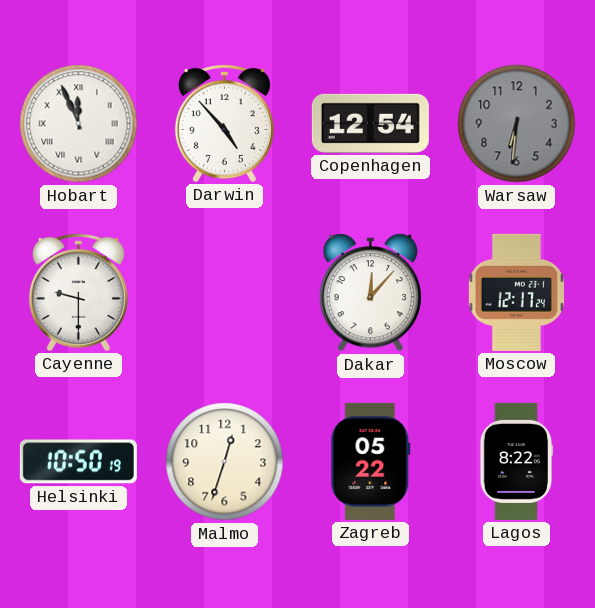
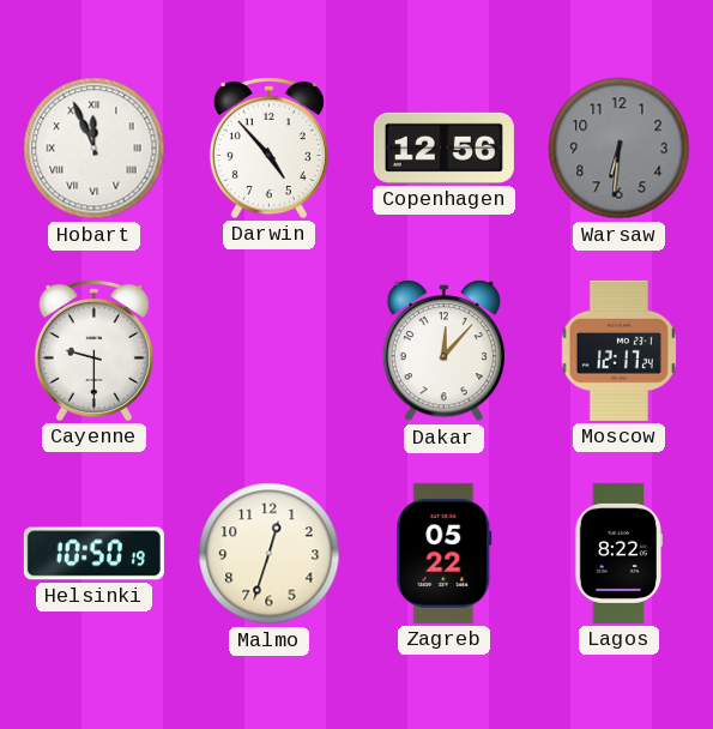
Copenhagen: 12:54 -> 12:56 (443, 147)
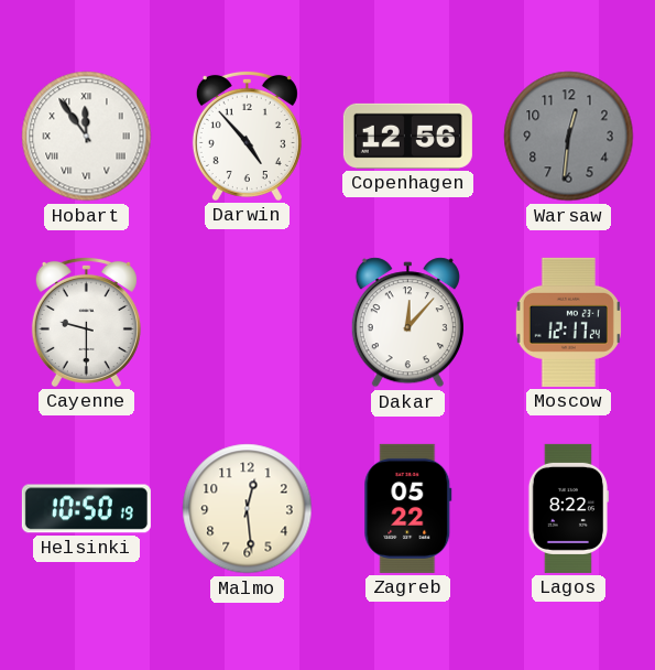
Hobart: 11:56 -> 11:54 (87, 137)
Warsaw: 6:31 -> 12:31 (569, 137)
Malmo: 12:33 -> 12:29 (248, 509)
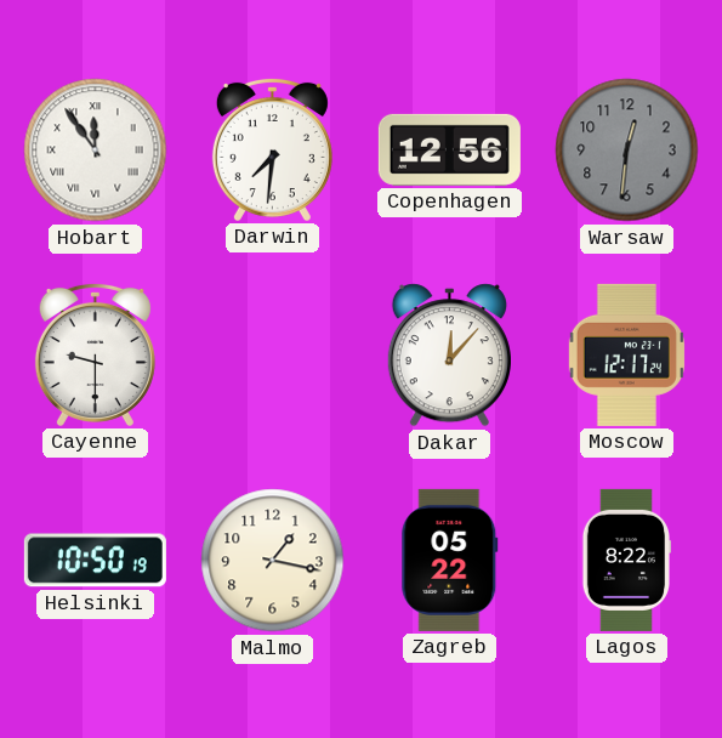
Darwin: 4:53 -> 7:31 (272, 149)
Malmo: 12:29 -> 1:17 (273, 561)
